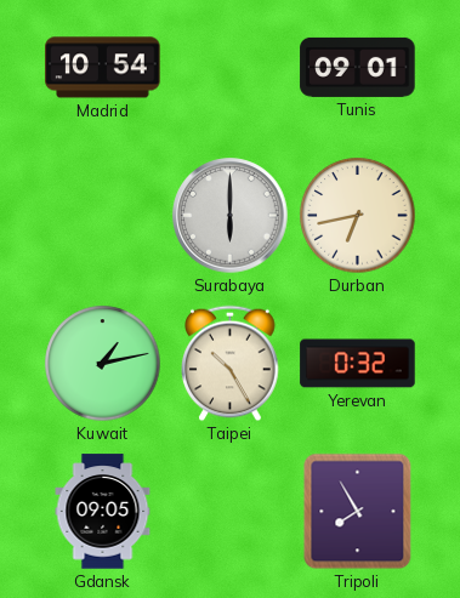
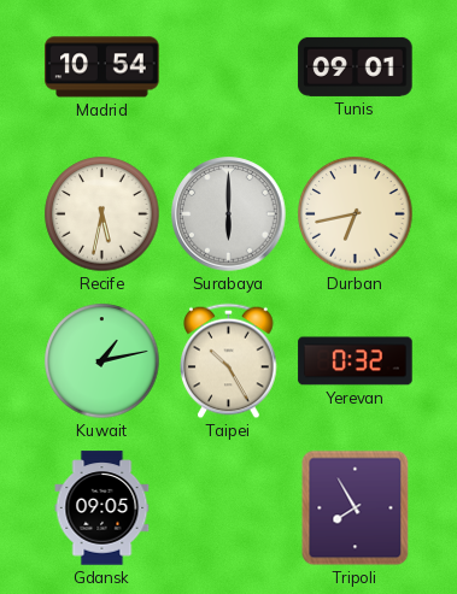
Recife: none -> 5:32 (102, 214)
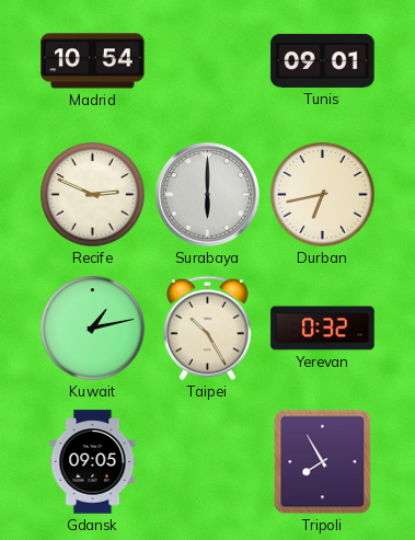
Recife: 5:32 -> 2:49 (93, 195)
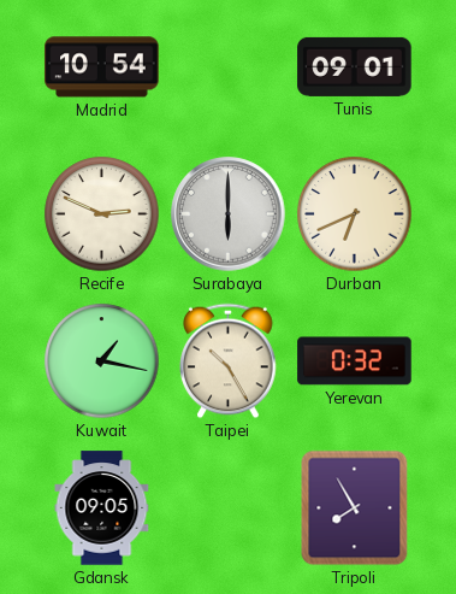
Durban: 6:43 -> 6:41 (355, 214)
Kuwait: 1:13 -> 1:17 (102, 361)
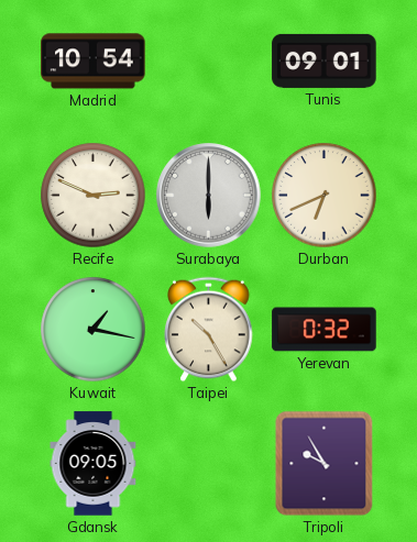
Tripoli: 7:55 -> 9:55 (325, 464)
